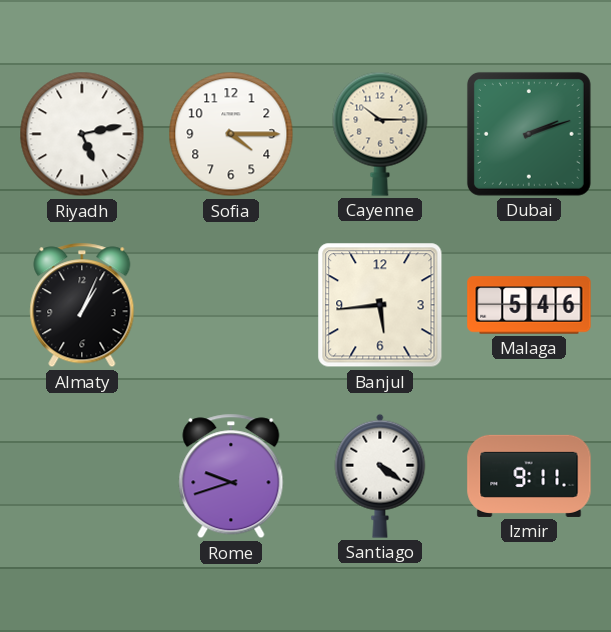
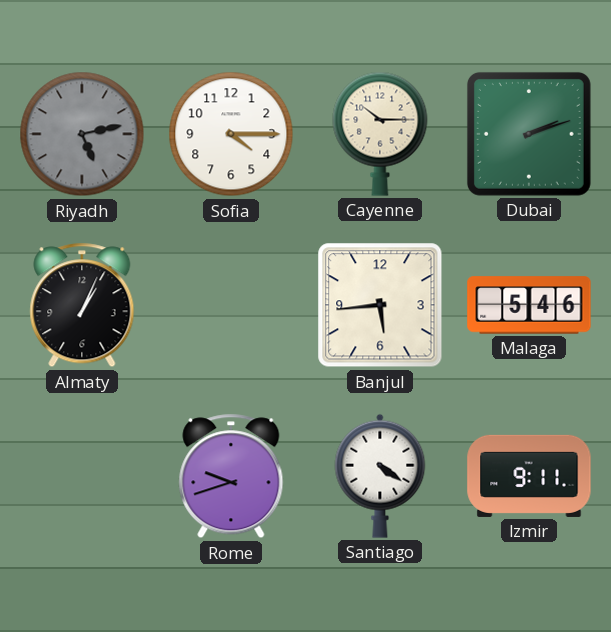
Riyadh dial: white -> grey (82, 134)
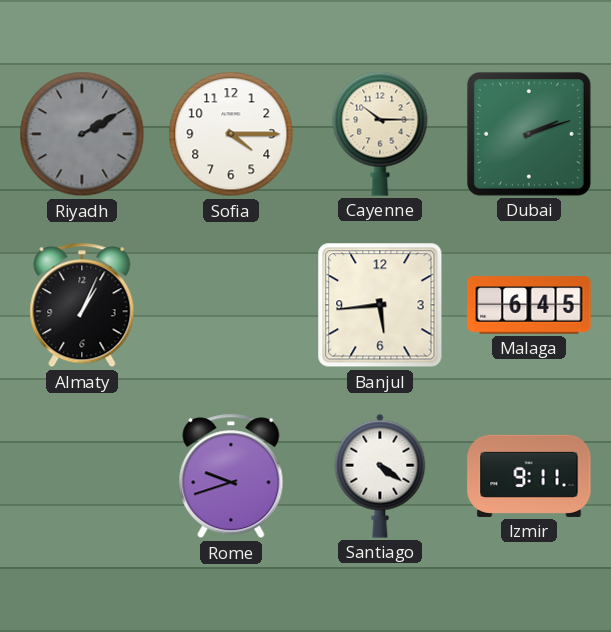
Riyadh: 5:13 -> 2:10 (82, 134)
Malaga: 5:46 -> 6:45 (529, 305)
